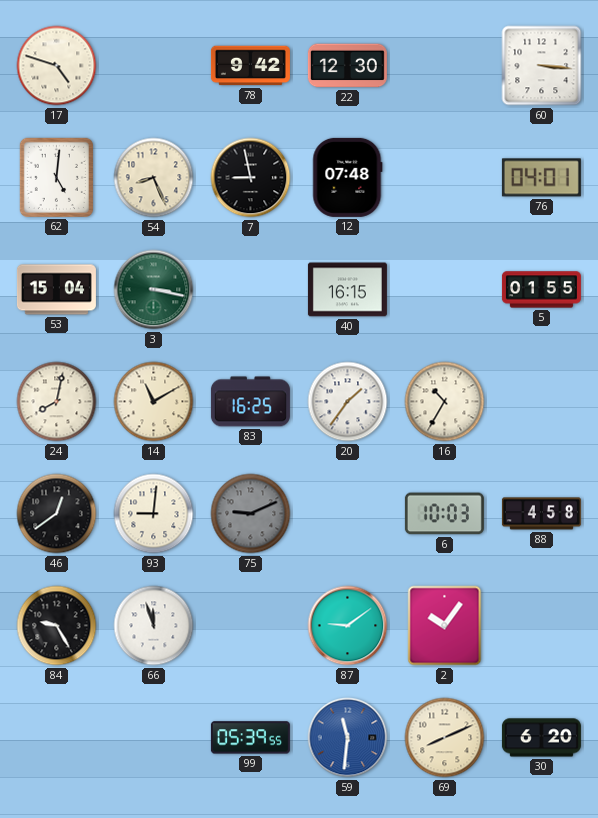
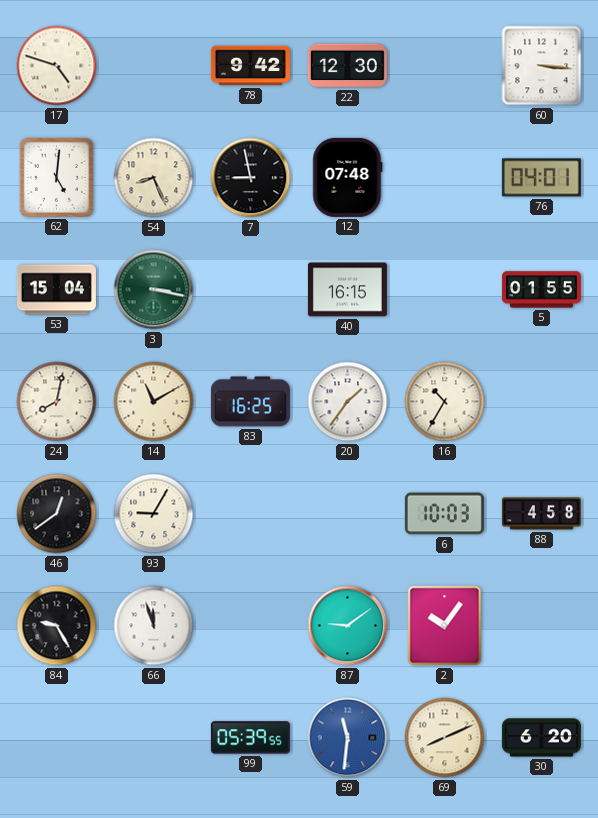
93: 9:01 -> 9:05 (154, 514)
75: 9:11 -> none (251, 514)
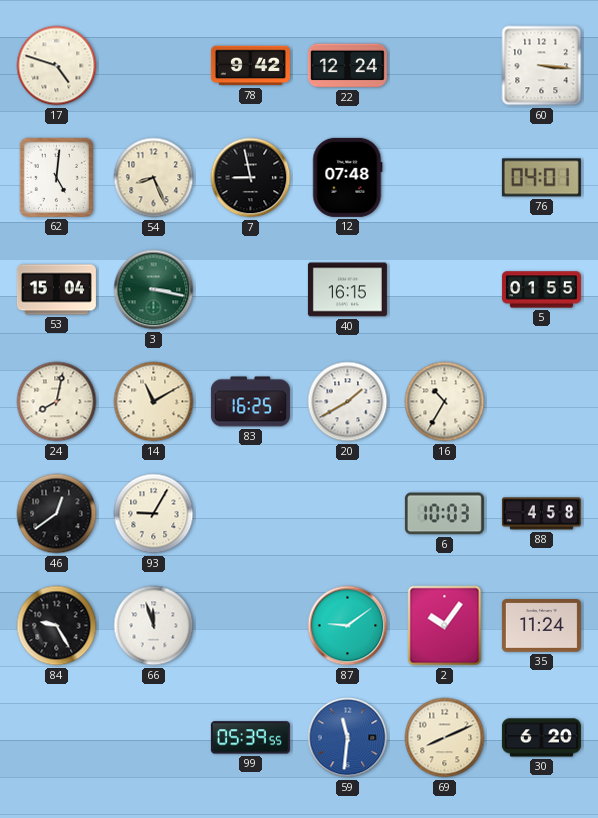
22: 12:30 -> 12:24 (347, 66)
20: 1:36 -> 1:40 (348, 402)
35: none -> 11:24 (541, 626)
